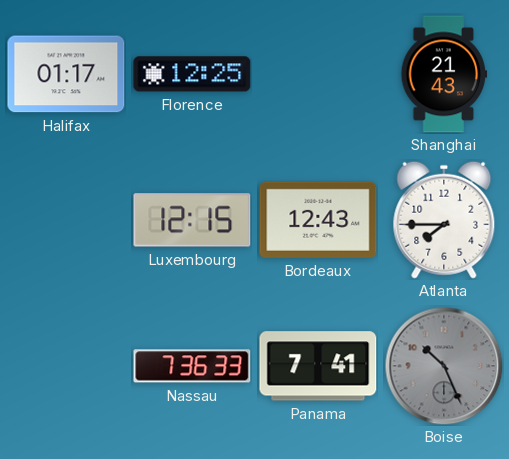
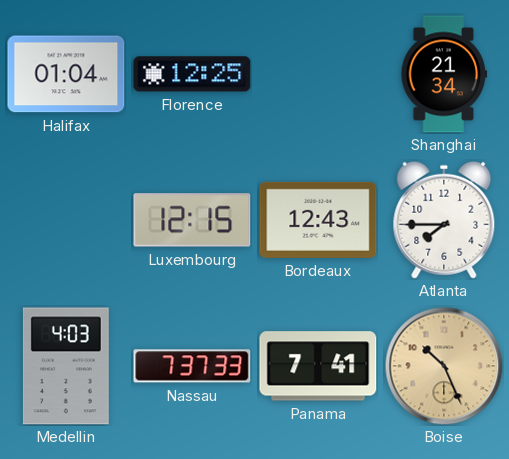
Halifax: 01:17 -> 01:04 (66, 74)
Shanghai: 21:43 -> 21:34 (444, 74)
Medellin: none -> 4:03 (66, 366)
Nassau: 7:36 -> 7:37 (192, 366)
Boise dial: grey -> champagne (444, 366)
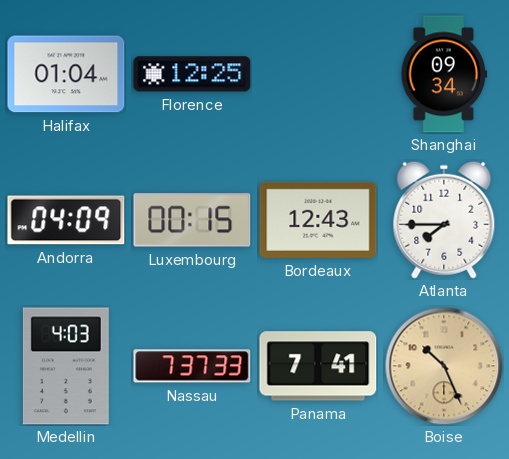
Shanghai: 21:34 -> 09:34 (444, 74)
Andorra: none -> 04:09 (66, 220)
Luxembourg: 12:15 -> 00:15 (192, 220)
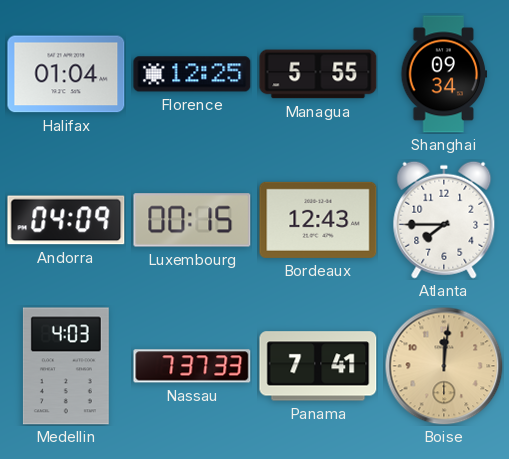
Managua: none -> 5:55 (318, 74)
Boise: 10:26 -> 12:01 (444, 366)
